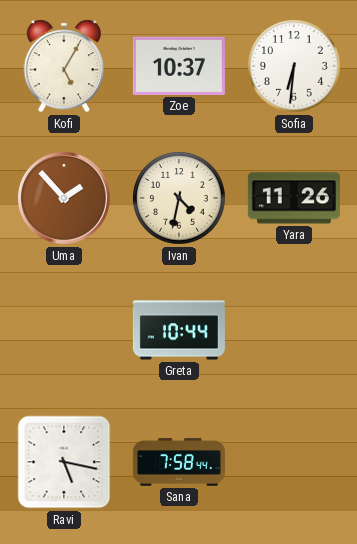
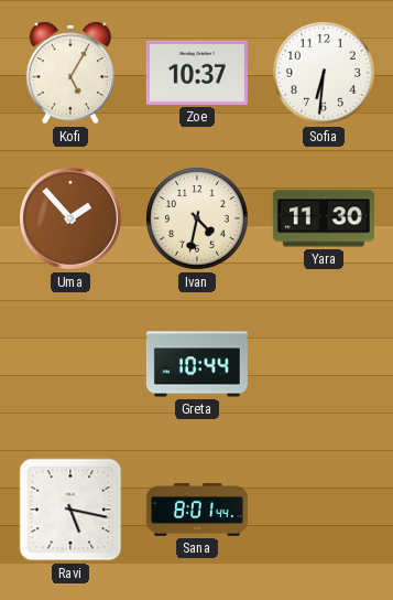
Yara: 11:26 -> 11:30 (324, 218)
Sana: 7:58 -> 8:01 (197, 510)
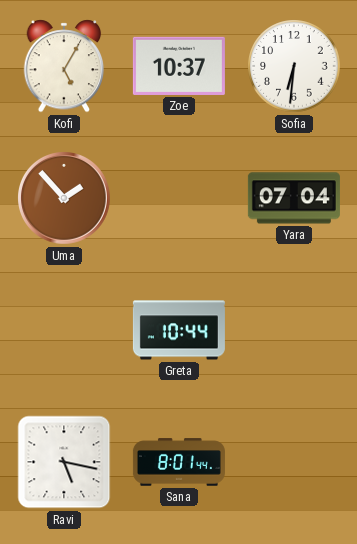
Ivan: 4:32 -> none (197, 218)
Yara: 11:30 -> 07:04 (294, 198)
